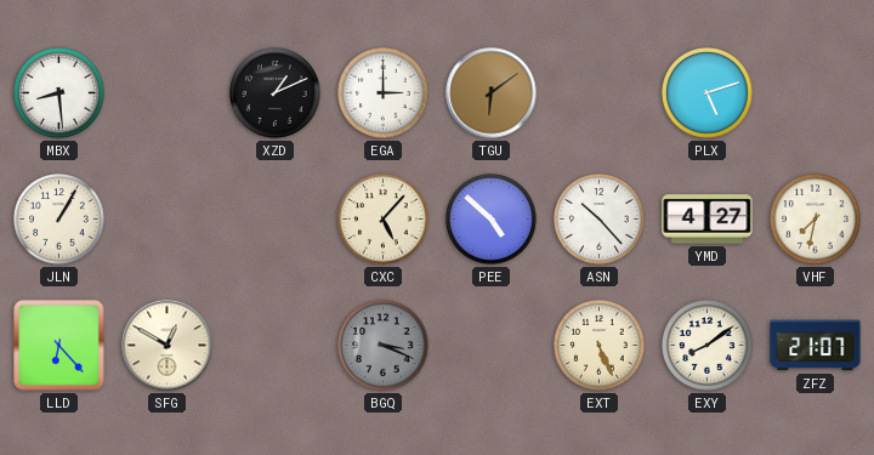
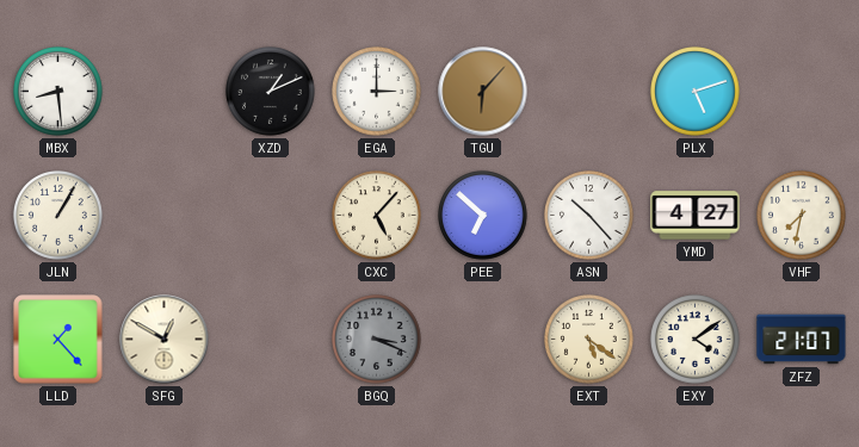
TGU: 6:09 -> 6:07 (483, 92)
PEE: 4:52 -> 6:52 (483, 216)
LLD: 6:23 -> 1:23 (58, 340)
EXT: 5:26 -> 5:21 (589, 340)
EXY: 8:09 -> 4:09 (696, 340)
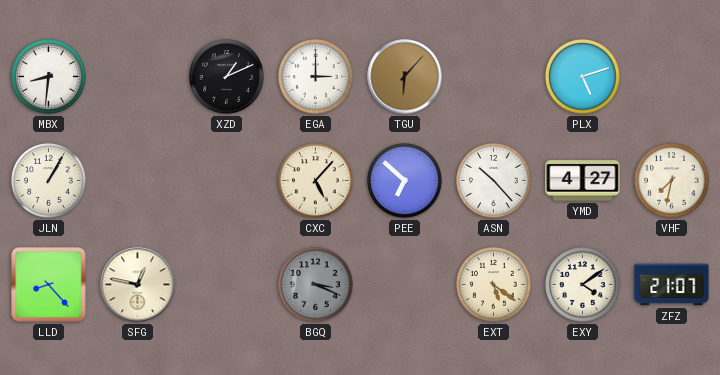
MBX: 8:29 -> 8:31 (49, 77)
LLD: 1:23 -> 8:23 (49, 285)
SFG: 12:50 -> 12:47 (138, 285)
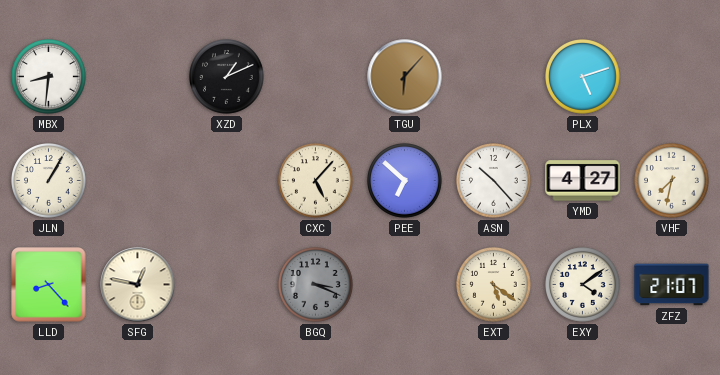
EGA: 3:00 -> none (316, 77)
